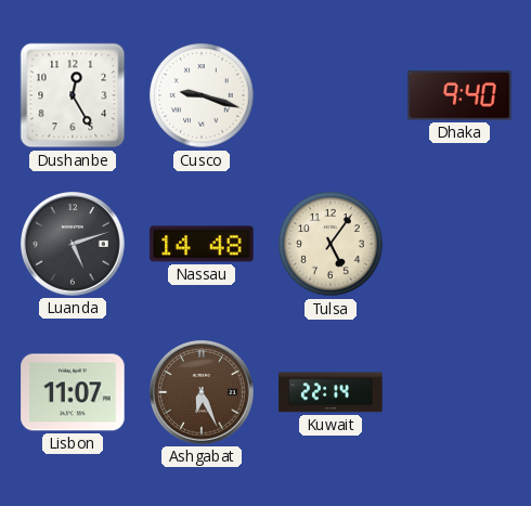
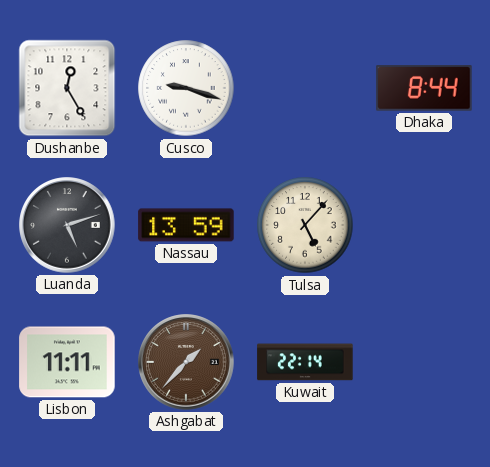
Dhaka: 9:40 -> 8:44 (424, 88)
Nassau: 14:48 -> 13:59 (186, 225)
Tulsa: 5:06 -> 5:07 (305, 225)
Lisbon: 11:07 -> 11:11 (67, 362)
Ashgabat: 6:26 -> 1:37 (186, 362)
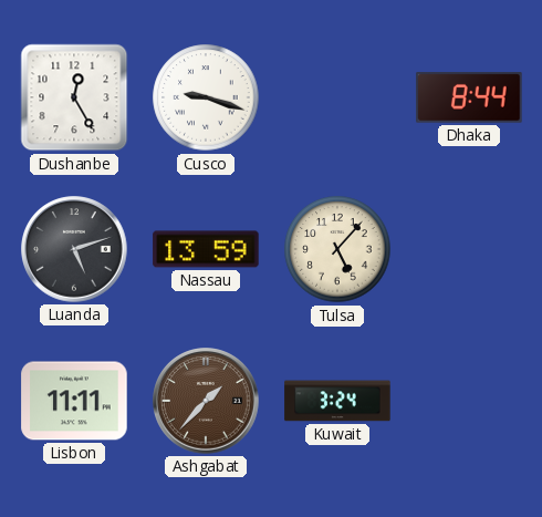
Kuwait: 22:14 -> 3:24 (337, 401)
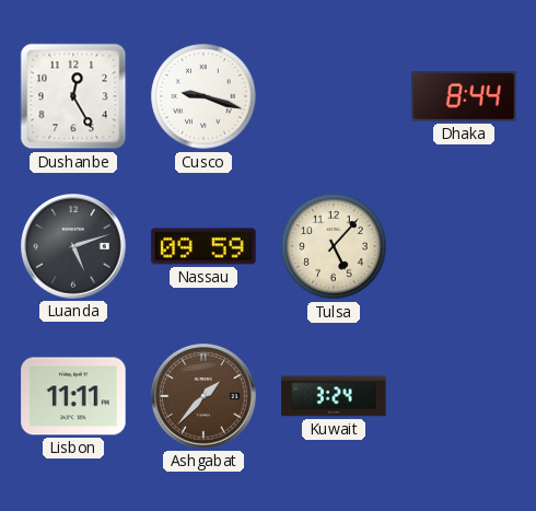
Nassau: 13:59 -> 09:59 (203, 246)
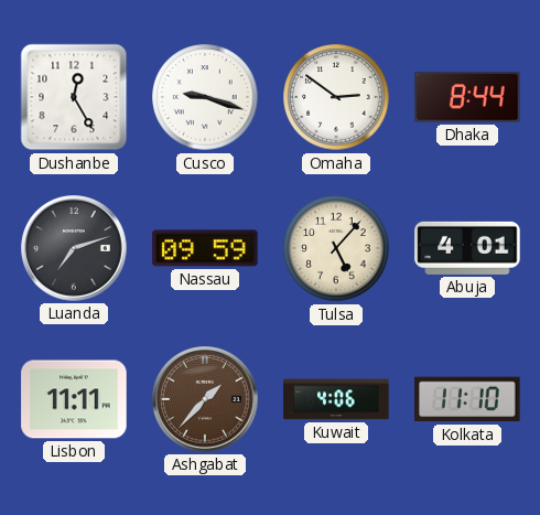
Omaha: none -> 2:51 (336, 97)
Luanda: 5:12 -> 7:12 (74, 248)
Abuja: none -> 4:01 (467, 248)
Kuwait: 3:24 -> 4:06 (336, 399)
Kolkata: none -> 11:10 (467, 399)
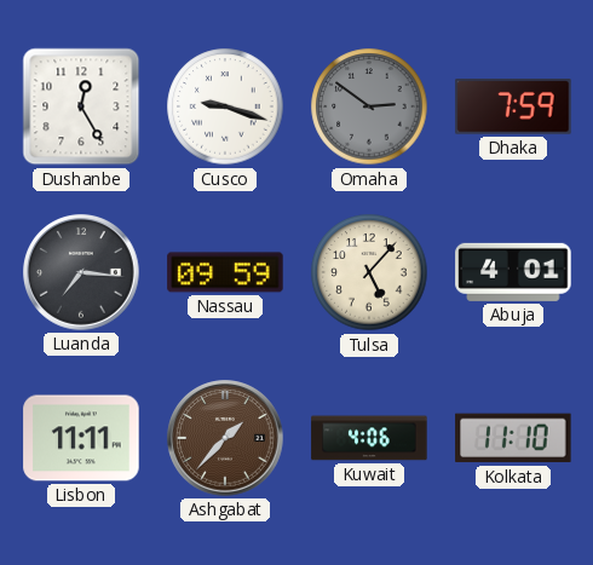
Omaha dial: white -> grey (369, 106)
Dhaka: 8:44 -> 7:59 (513, 106)
Luanda: 7:12 -> 7:16 (81, 272)
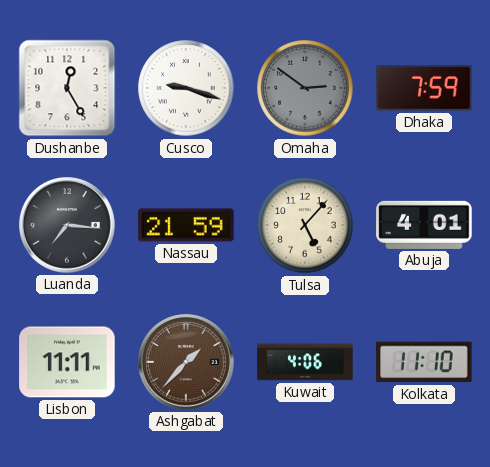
Nassau: 09:59 -> 21:59 (186, 225)
